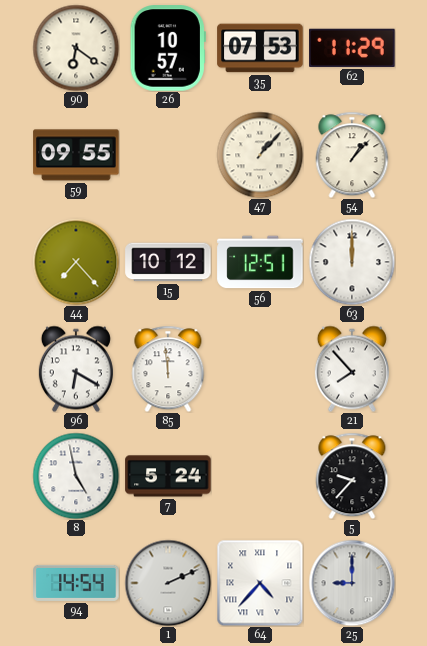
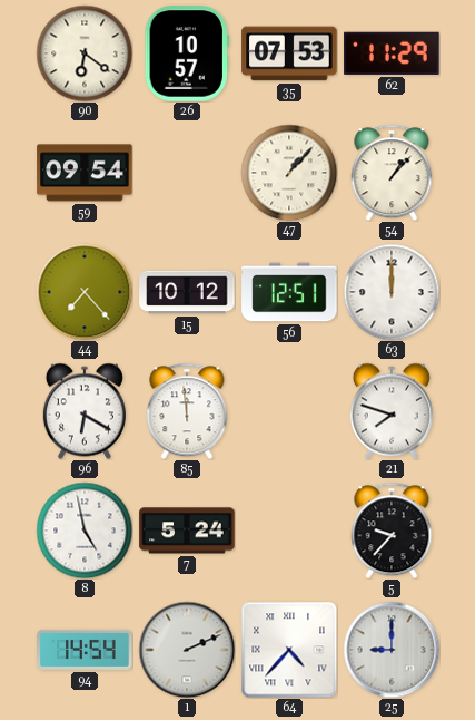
59: 09:55 -> 09:54 (85, 173)
21: 7:53 -> 7:48 (392, 411)
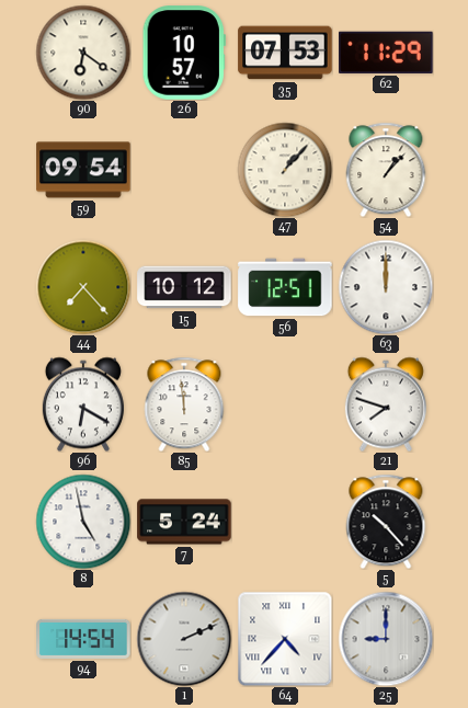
5: 9:37 -> 10:23 (386, 522)
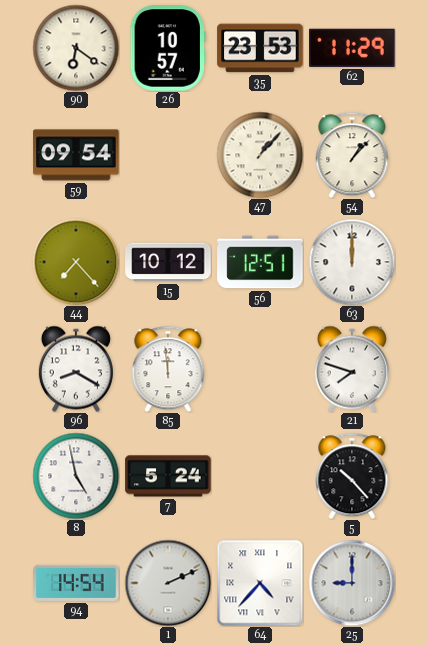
35: 07:53 -> 23:53 (260, 48)
96: 6:20 -> 8:20 (76, 369)
